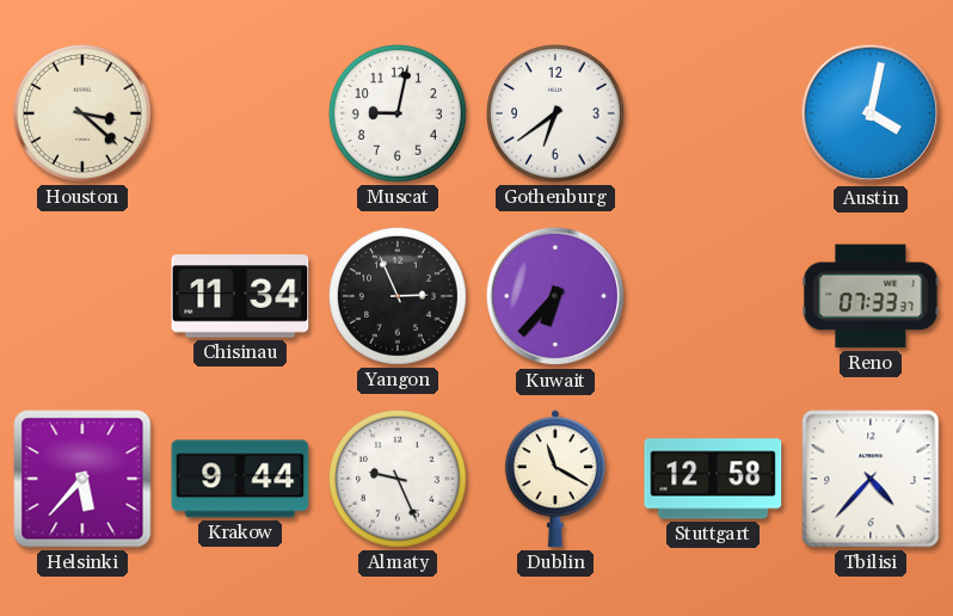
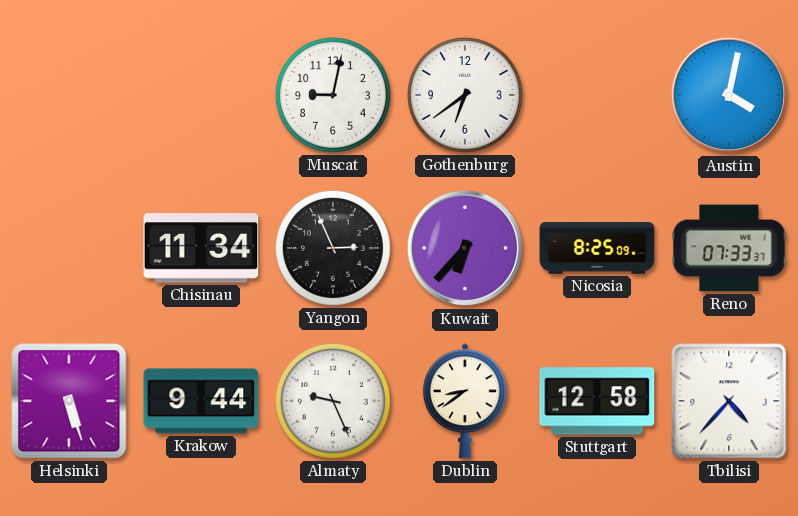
Houston: 3:22 -> none (84, 115)
Nicosia: none -> 8:25 (597, 248)
Helsinki: 5:37 -> 5:27 (69, 401)
Dublin: 11:20 -> 8:39 (465, 401)
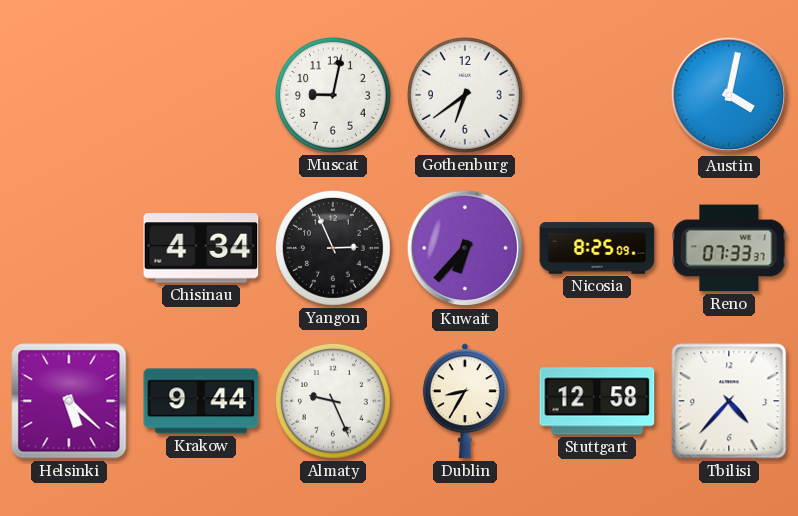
Chisinau: 11:34 -> 4:34 (201, 248)
Helsinki: 5:27 -> 5:22 (69, 401)
Dublin: 8:39 -> 8:35 (465, 401)
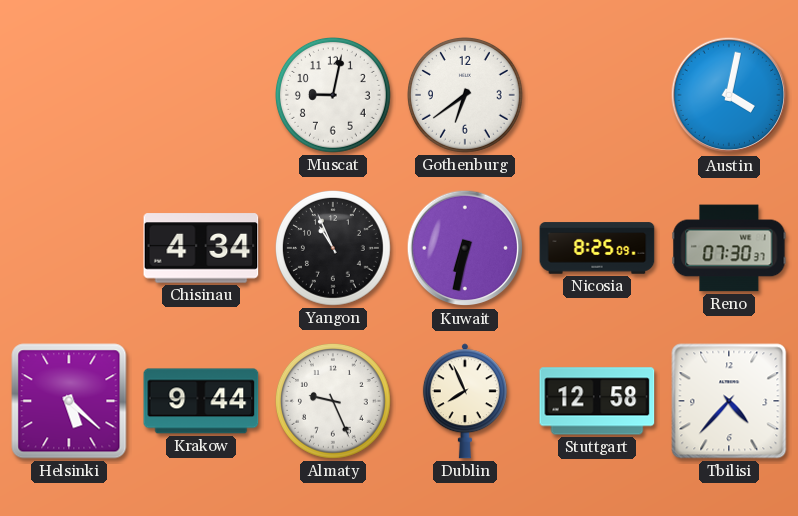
Yangon: 2:56 -> 10:56 (334, 249)
Kuwait: 6:37 -> 6:32 (465, 248)
Reno: 07:33 -> 07:30 (729, 248)
Dublin: 8:35 -> 7:56 (465, 401)
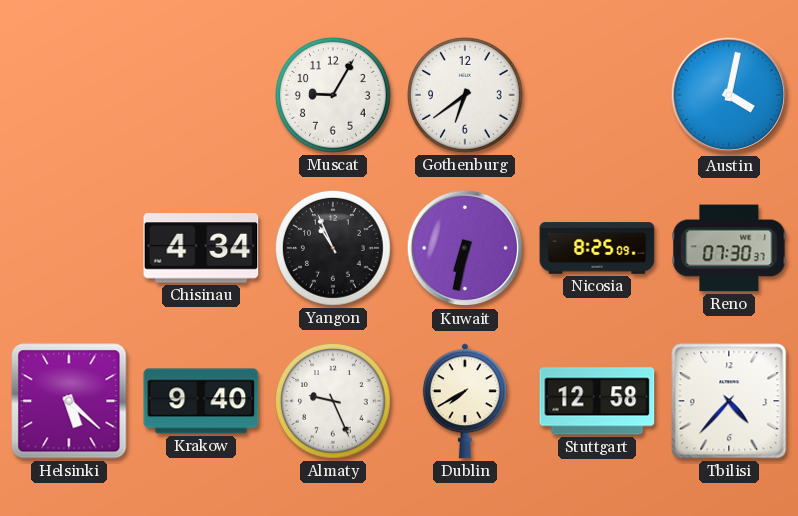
Muscat: 9:02 -> 9:05 (334, 96)
Krakow: 9:44 -> 9:40 (201, 401)
Dublin: 7:56 -> 7:40 (465, 401)
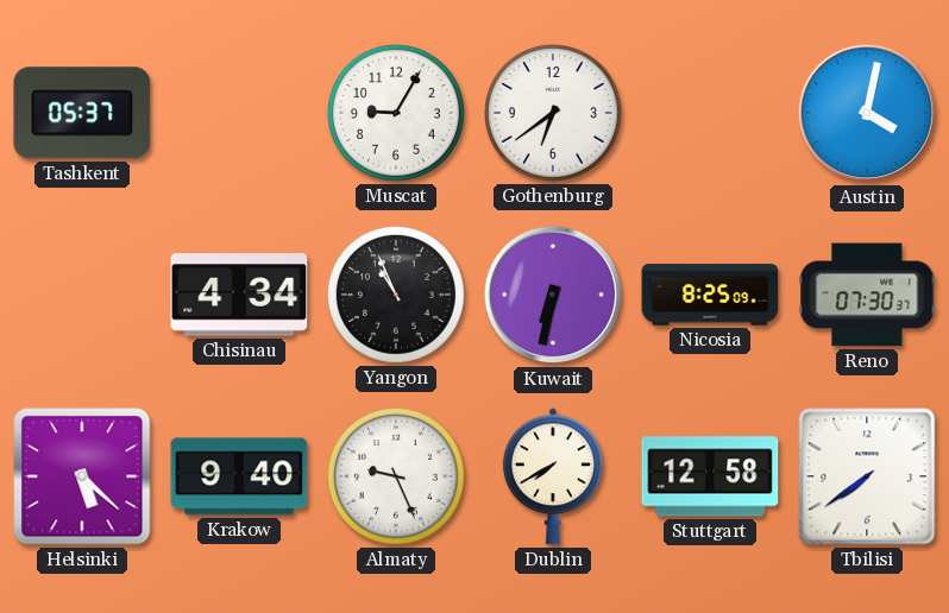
Tashkent: none -> 05:37 (82, 113)
Tbilisi: 4:37 -> 7:39 (867, 476)
